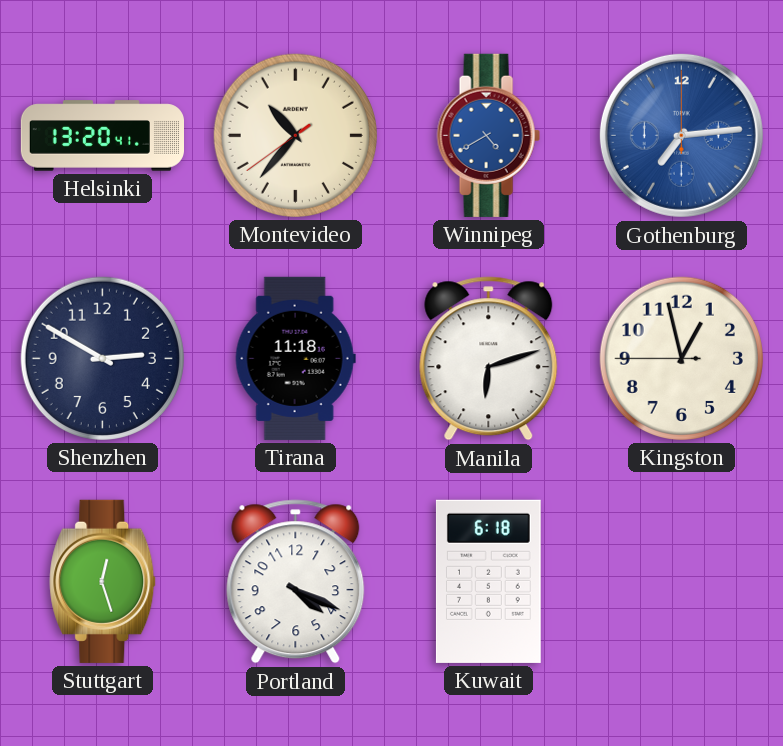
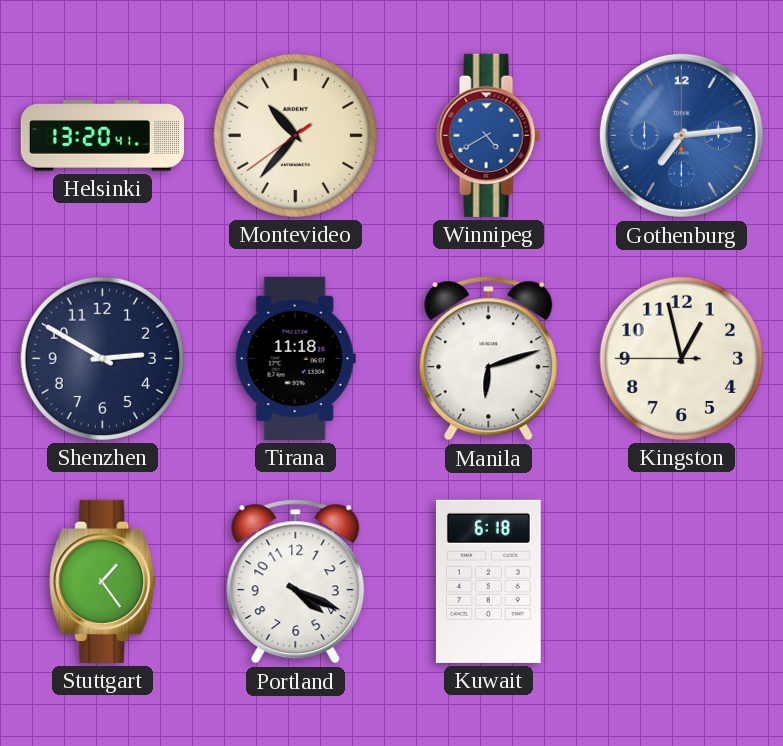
Stuttgart: 12:27 -> 1:24 (103, 581)
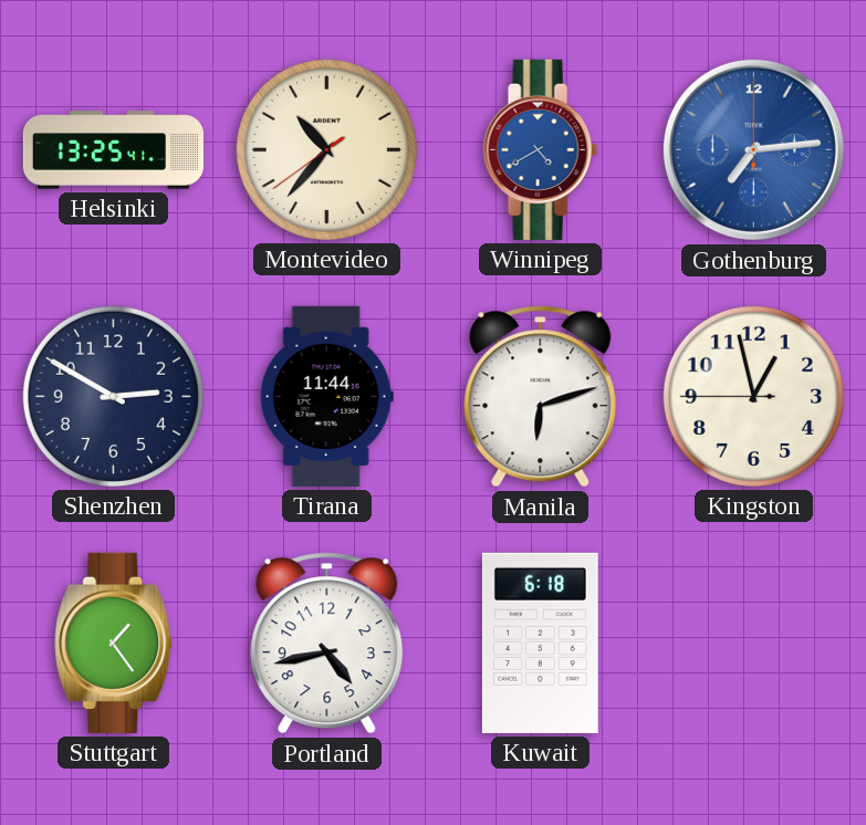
Helsinki: 13:20 -> 13:25 (113, 150)
Tirana: 11:18 -> 11:44 (326, 396)
Portland: 4:19 -> 4:43 (327, 644)
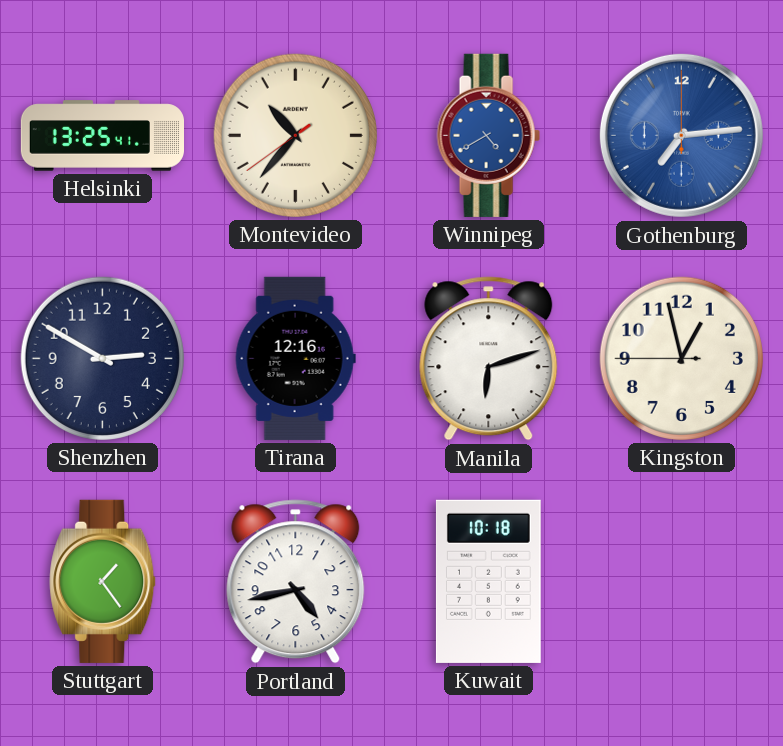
Tirana: 11:44 -> 12:16 (295, 358)
Kuwait: 6:18 -> 10:18 (488, 581)
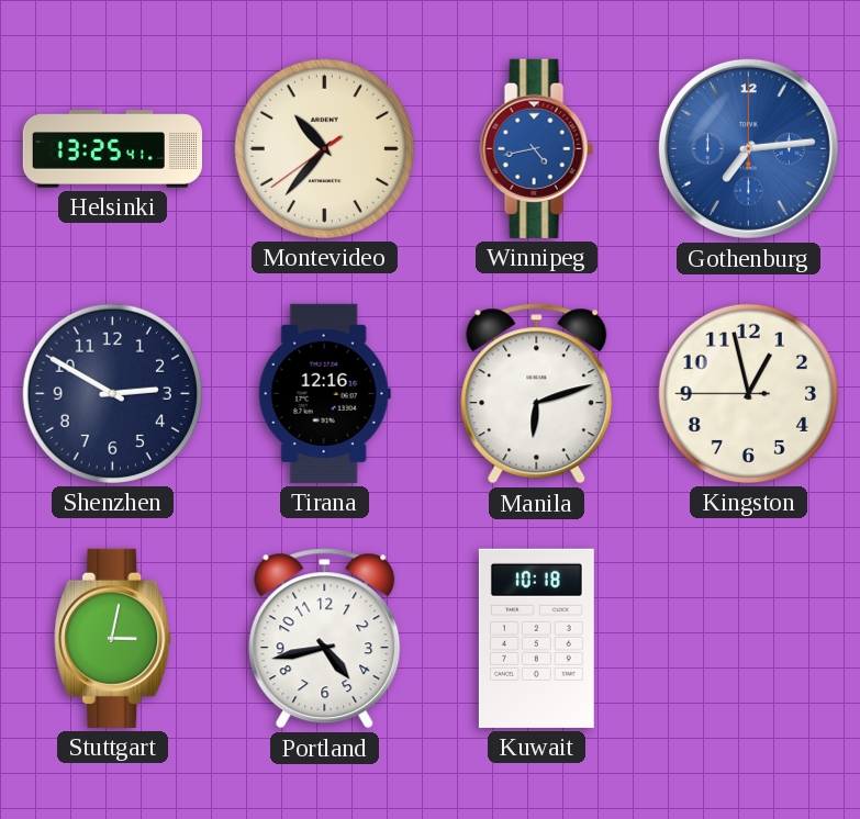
Winnipeg: 4:40 -> 4:43 (536, 148)
Stuttgart: 1:24 -> 3:02 (113, 638)
